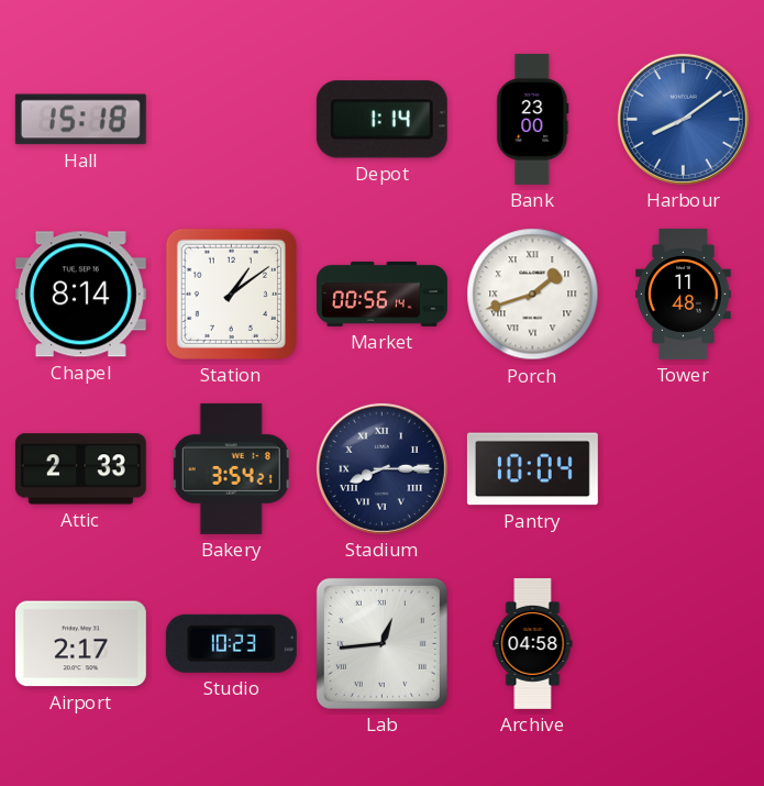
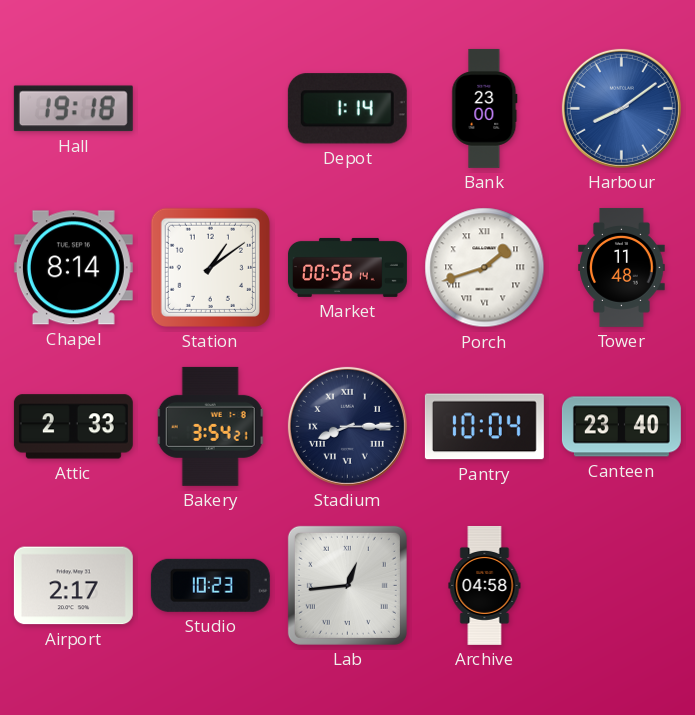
Hall: 15:18 -> 19:18 (73, 109)
Canteen: none -> 23:40 (621, 427)
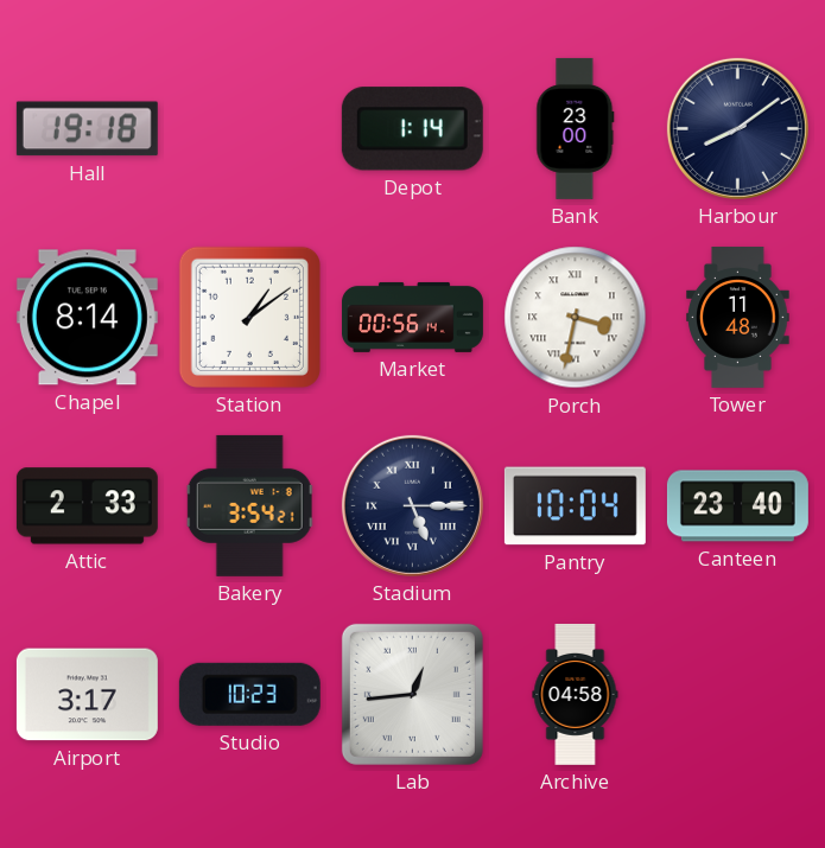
Harbour dial: blue -> navy (737, 128)
Porch: 1:42 -> 3:32 (576, 318)
Stadium: 8:15 -> 5:15 (412, 505)
Airport: 2:17 -> 3:17 (87, 695)
